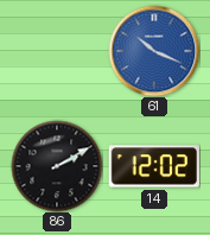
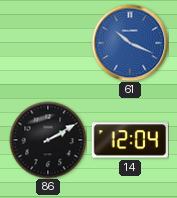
14: 12:02 -> 12:04 (130, 140)
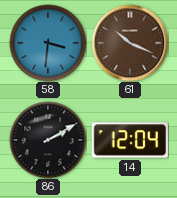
58: none -> 3:31 (48, 43)
61 dial: blue -> brown (130, 43)
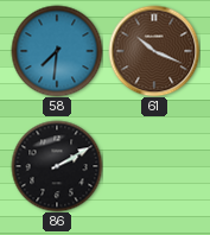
58: 3:31 -> 7:31 (57, 51)
14: 12:04 -> none (130, 140)
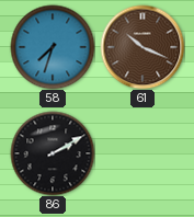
58: 7:31 -> 7:33 (53, 47)
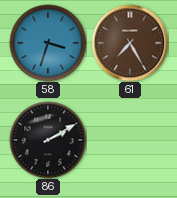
58: 7:33 -> 3:33 (48, 43)
61: 10:19 -> 7:25 (130, 43)
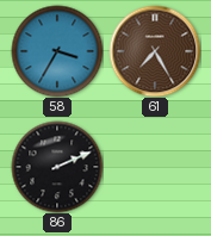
58: 3:33 -> 3:35 (57, 51)
86: 2:10 -> 2:11 (57, 167)
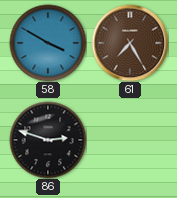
58: 3:35 -> 3:50 (48, 43)
86: 2:11 -> 2:48 (48, 140)
